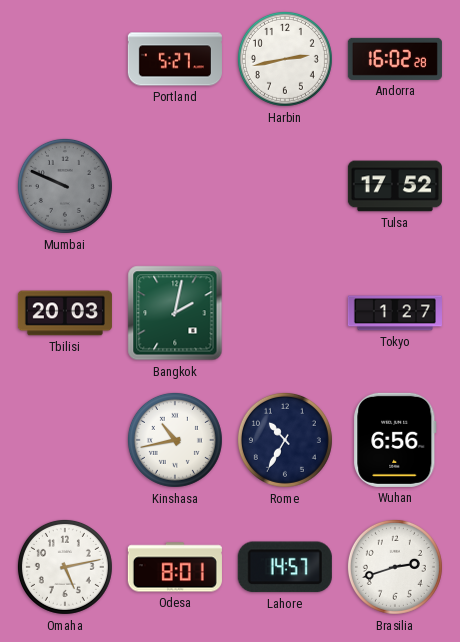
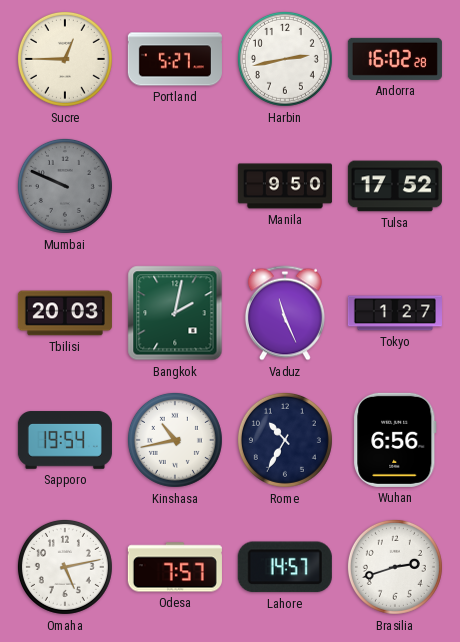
Sucre: none -> 12:45 (65, 59)
Manila: none -> 9:50 (285, 186)
Vaduz: none -> 11:26 (285, 313)
Sapporo: none -> 19:54 (65, 440)
Odesa: 8:01 -> 7:57 (175, 567)
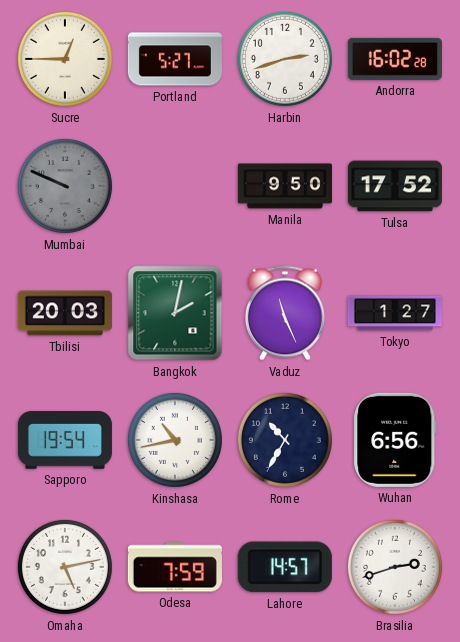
Harbin: 2:43 -> 2:42 (285, 59)
Odesa: 7:57 -> 7:59 (175, 567)
